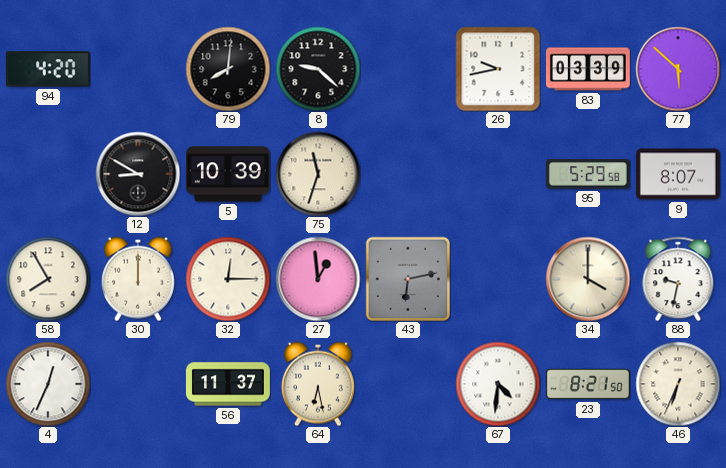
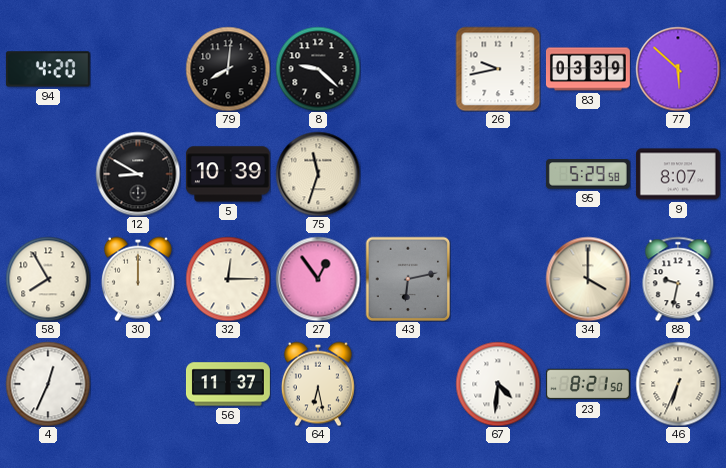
27: 12:59 -> 12:54 (318, 279)
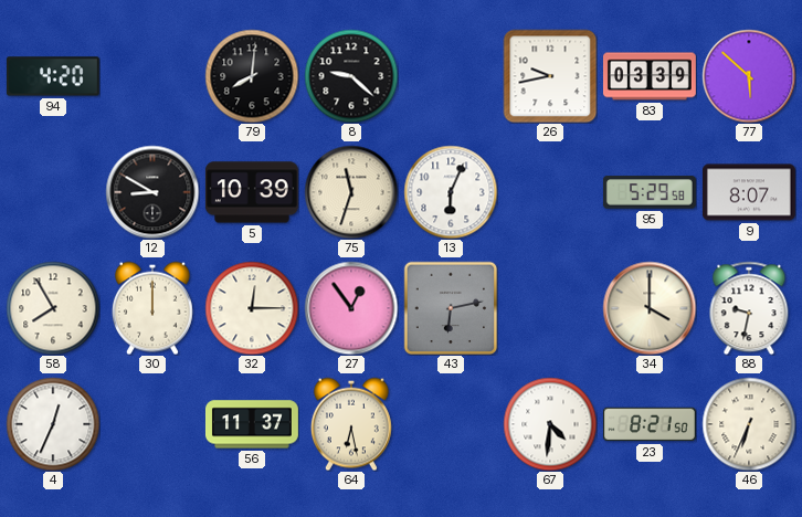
13: none -> 6:04 (451, 192)
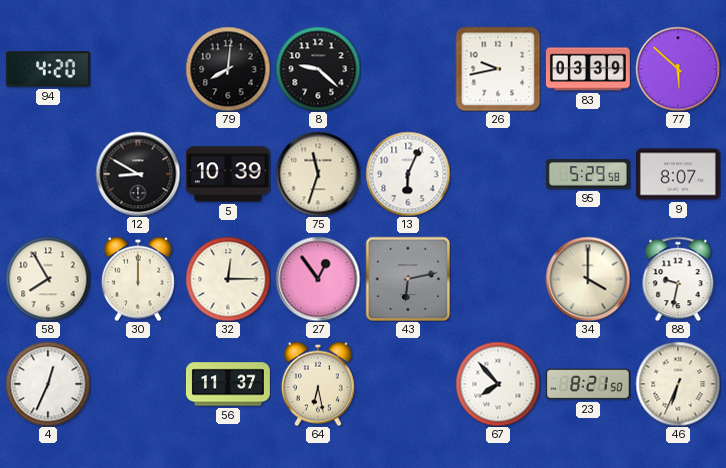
67: 4:31 -> 7:53 (498, 384)
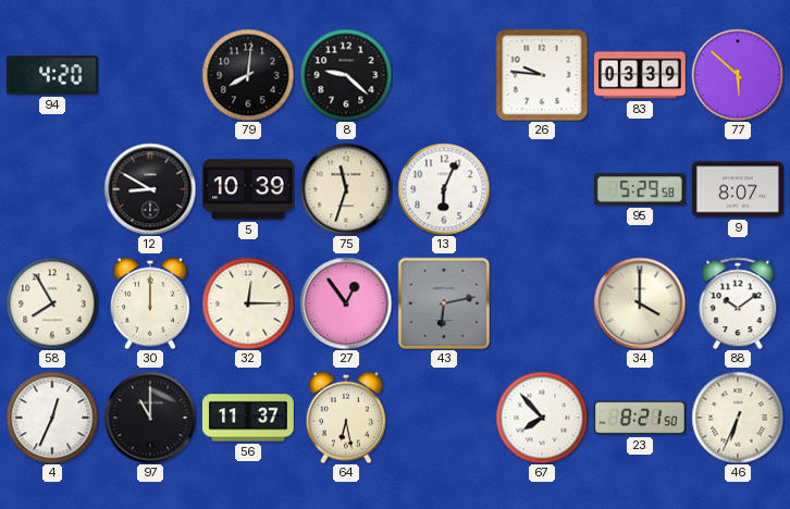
26: 9:43 -> 9:46 (542, 75)
88: 9:32 -> 10:09 (738, 303)
97: none -> 11:00 (150, 418)
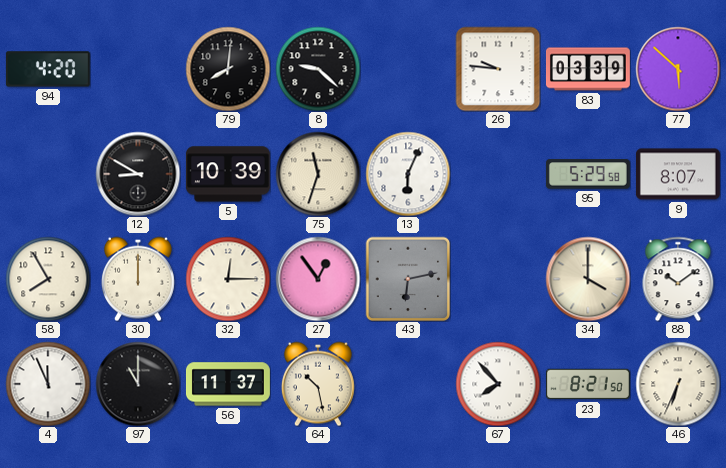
4: 12:34 -> 11:56 (48, 384)
64: 6:28 -> 10:28 (318, 384)
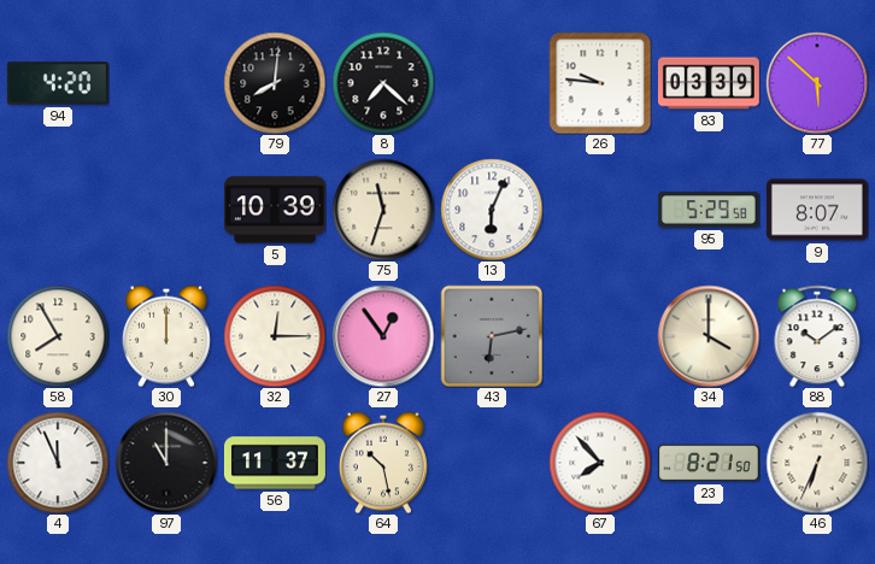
8: 9:22 -> 7:22 (383, 83)
12: 8:50 -> none (138, 174)
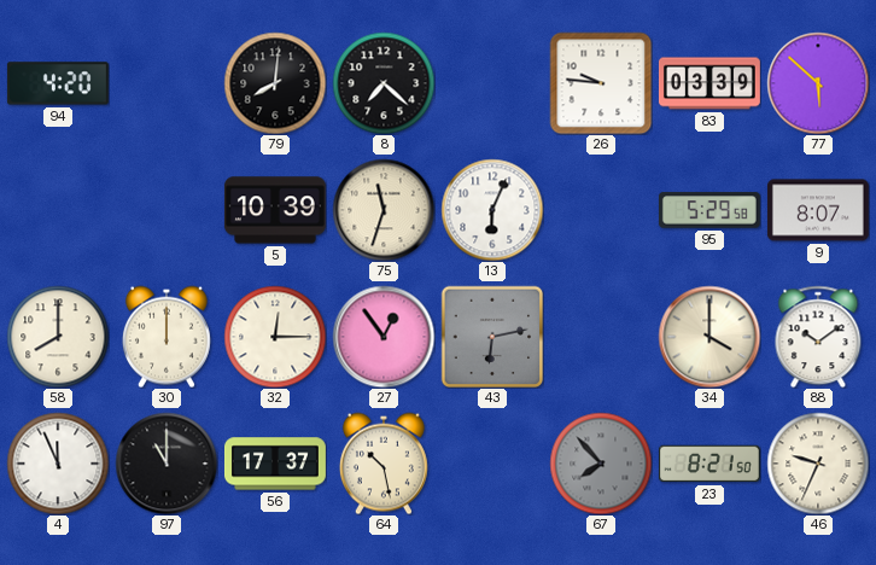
58: 7:55 -> 8:00 (58, 337)
56: 11:37 -> 17:37 (275, 464)
67 dial: white -> grey (601, 464)
46: 6:34 -> 9:34 (818, 464)
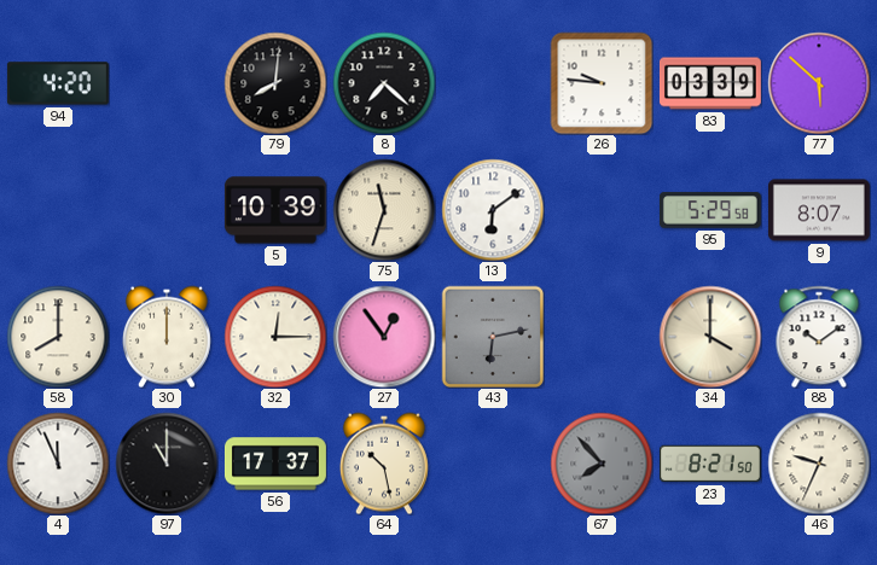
13: 6:04 -> 6:09 (493, 210)
